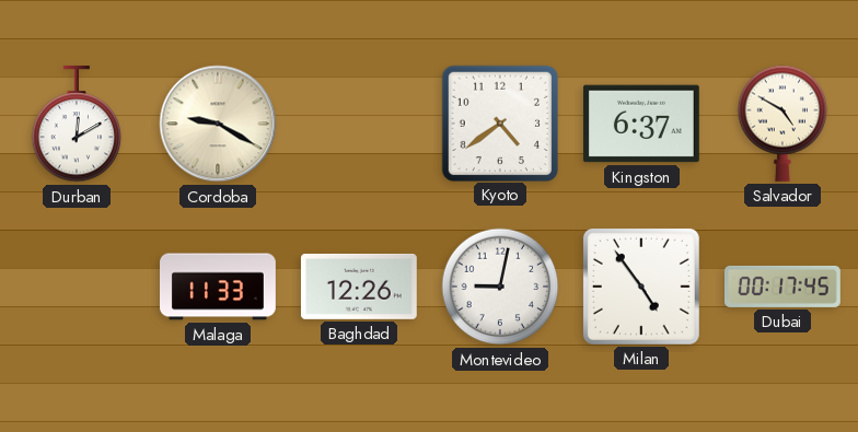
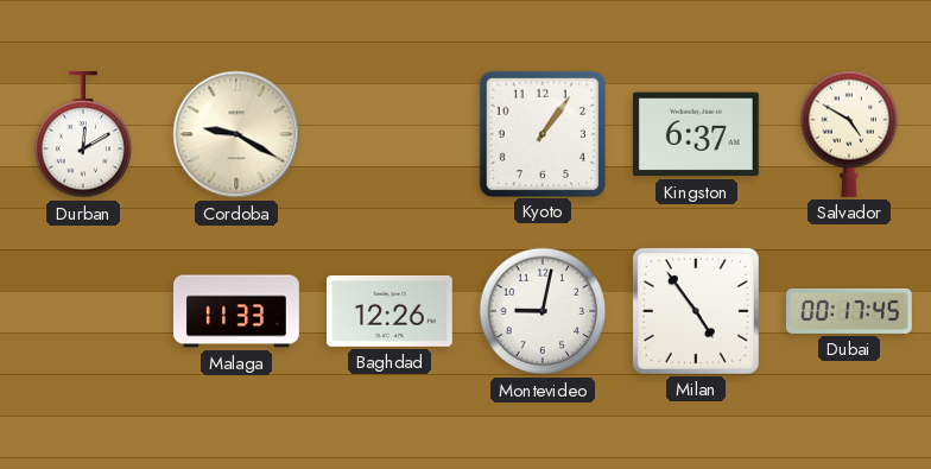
Kyoto: 4:39 -> 1:06 (541, 133)
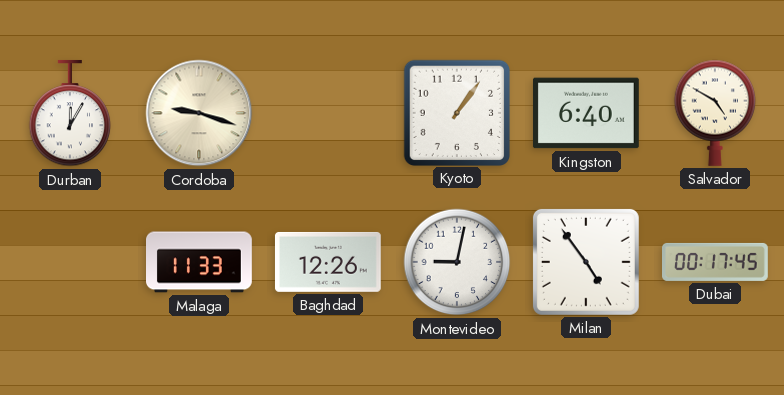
Durban: 12:10 -> 12:05 (70, 113)
Cordoba: 9:20 -> 9:18 (199, 113)
Kingston: 6:37 -> 6:40 (586, 113)
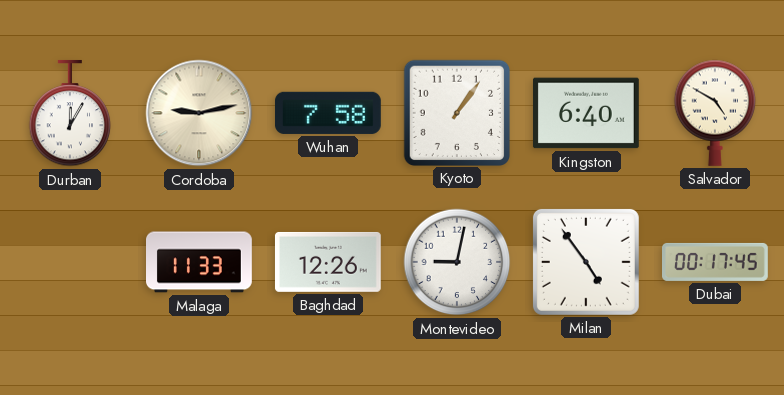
Cordoba: 9:18 -> 9:13 (199, 113)
Wuhan: none -> 7:58 (328, 113)
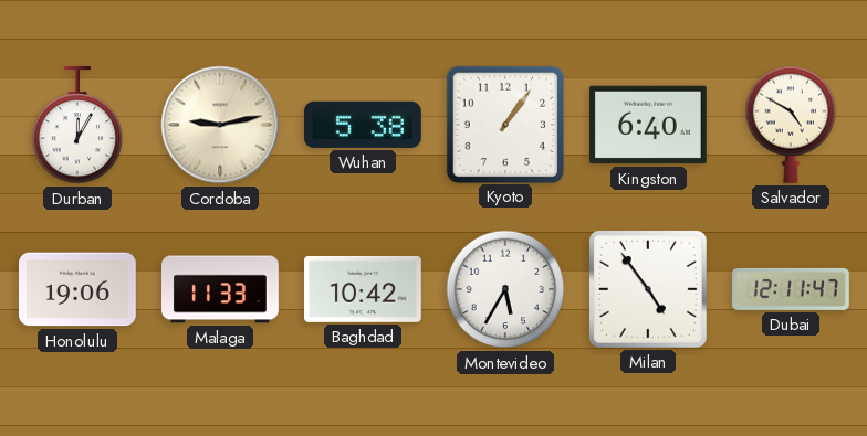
Wuhan: 7:58 -> 5:38 (363, 125)
Honolulu: none -> 19:06 (77, 289)
Baghdad: 12:26 -> 10:42 (363, 289)
Montevideo: 9:02 -> 5:35 (505, 289)
Dubai: 00:17 -> 12:11 (792, 289)
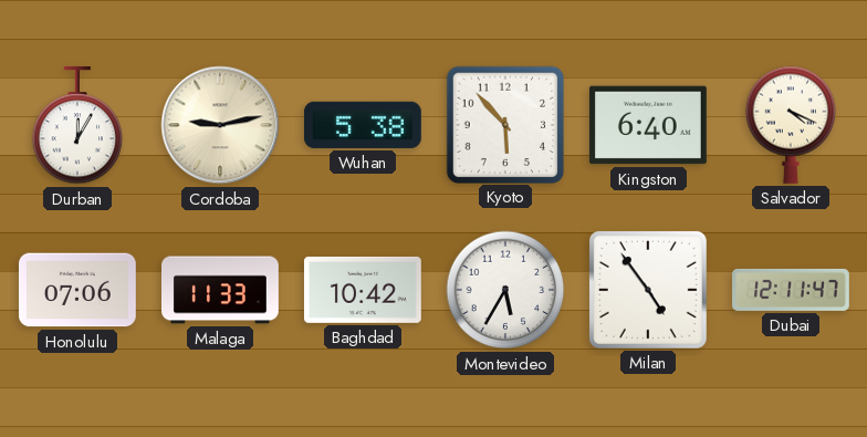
Kyoto: 1:06 -> 5:53 (504, 124)
Salvador: 4:50 -> 4:19 (791, 125)
Honolulu: 19:06 -> 07:06 (77, 290)
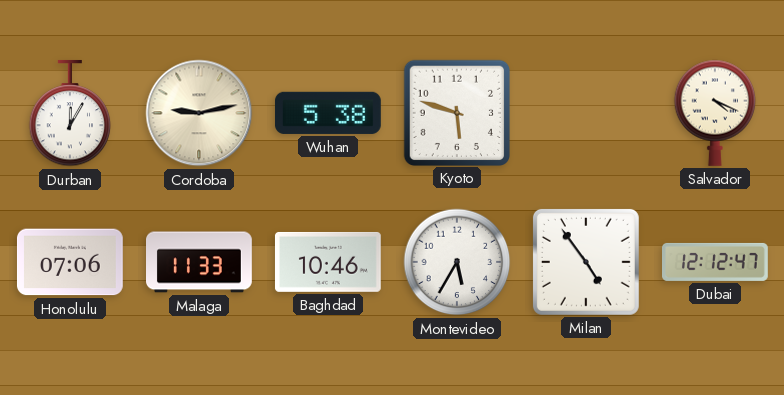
Kyoto: 5:53 -> 5:48 (456, 112)
Kingston: 6:40 -> none (648, 125)
Baghdad: 10:42 -> 10:46 (328, 262)
Dubai: 12:11 -> 12:12 (716, 262)
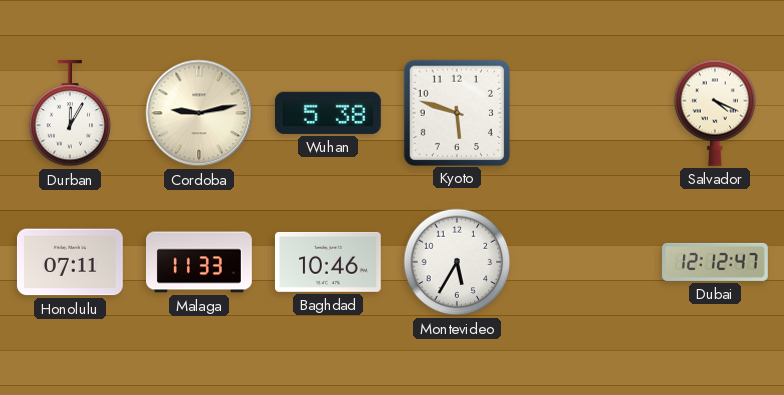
Honolulu: 07:06 -> 07:11 (70, 262)
Milan: 4:54 -> none (586, 262)
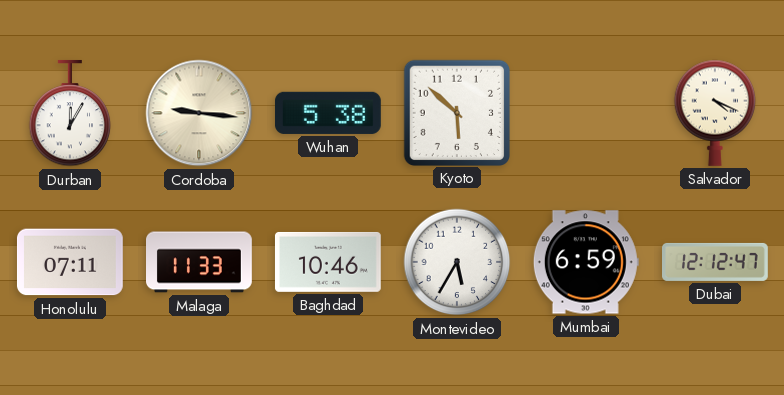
Cordoba: 9:13 -> 9:16 (199, 113)
Kyoto: 5:48 -> 5:52 (456, 112)
Mumbai: none -> 6:59 (586, 262)
